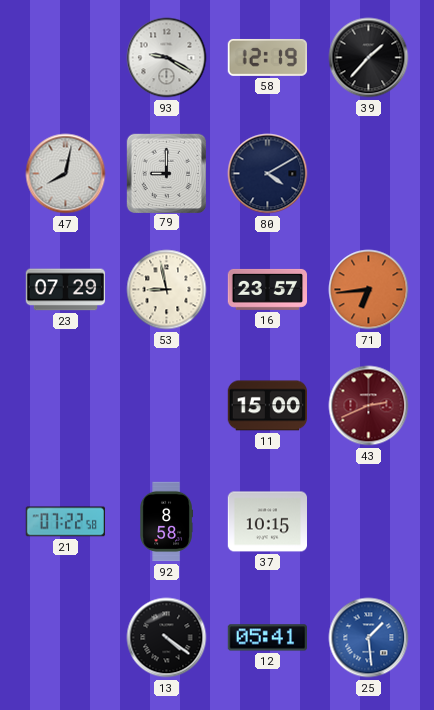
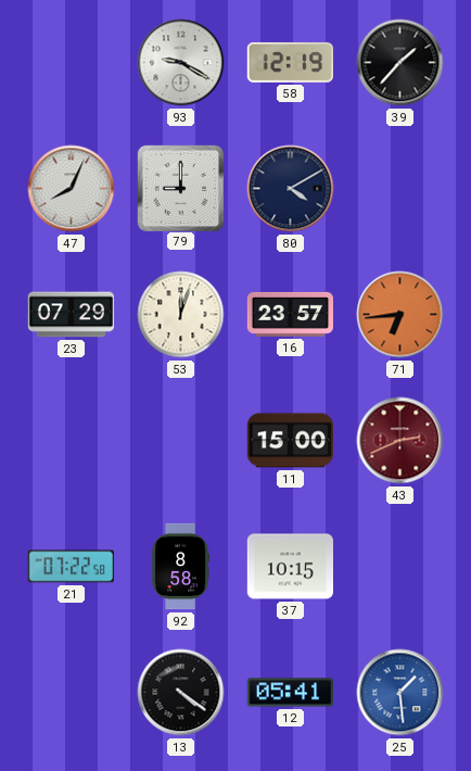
47: 8:02 -> 8:04 (72, 189)
53: 8:58 -> 12:03 (181, 315)
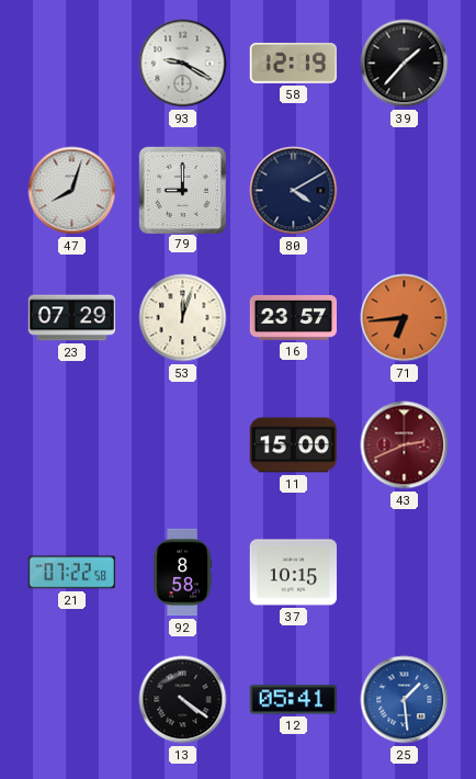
47: 8:04 -> 8:03 (72, 191)
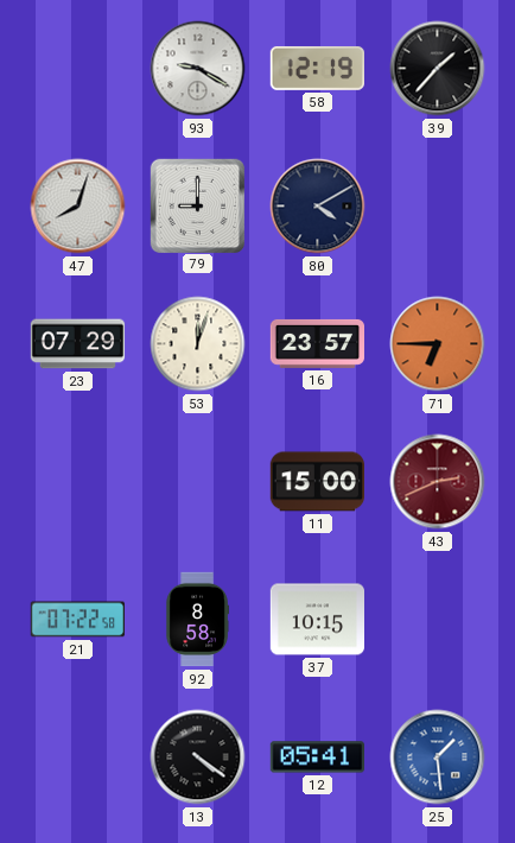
71: 6:44 -> 6:45 (438, 344)
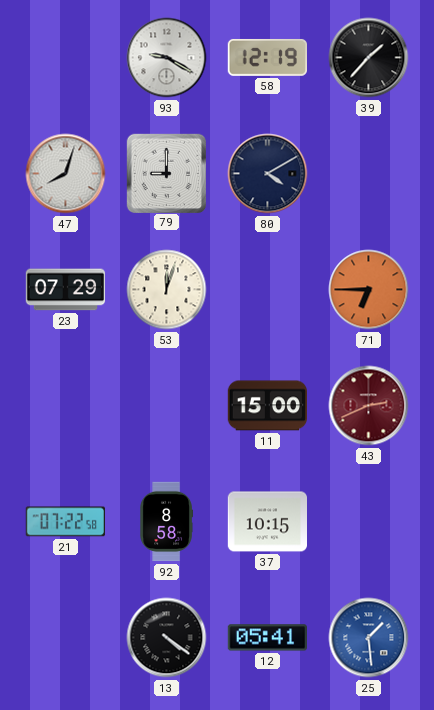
16: 23:57 -> none (317, 343)
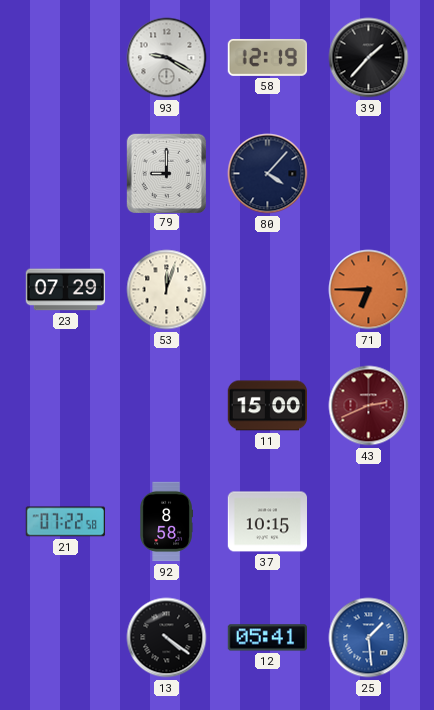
47: 8:03 -> none (66, 174)
80: 4:10 -> 4:07 (268, 174)
